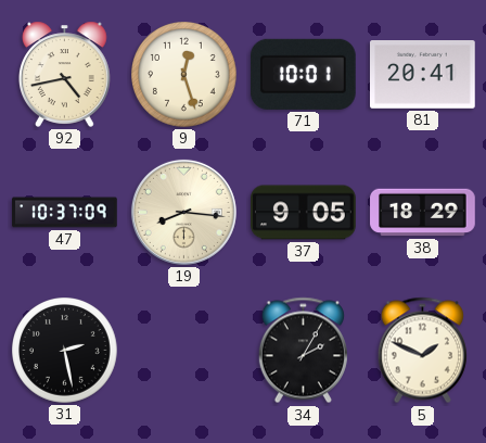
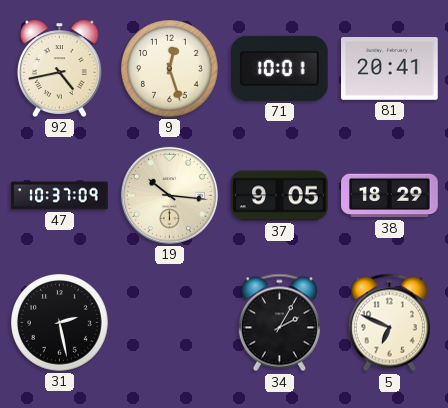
19: 8:16 -> 10:16 (169, 195)
5: 1:49 -> 6:49 (389, 323)
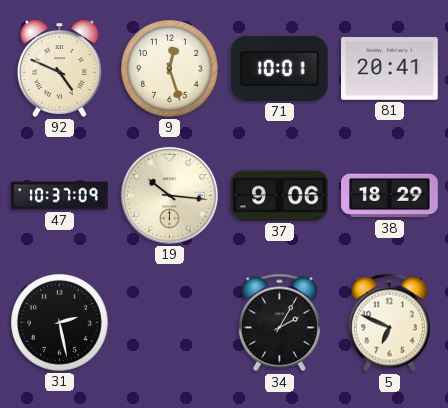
92: 4:43 -> 4:49 (59, 68)
37: 9:05 -> 9:06 (280, 196)
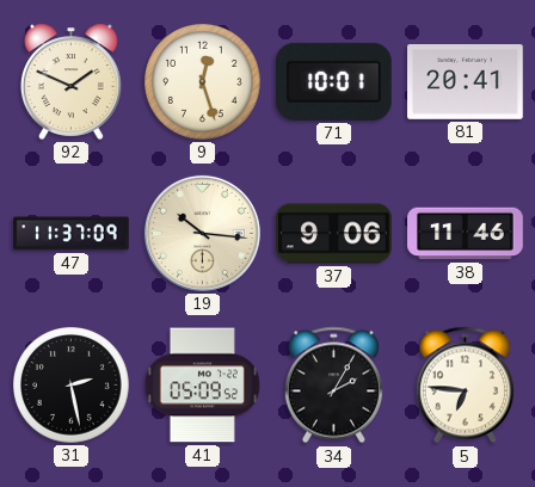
92: 4:49 -> 1:49 (70, 81)
47: 10:37 -> 11:37 (72, 234)
38: 18:29 -> 11:46 (466, 234)
41: none -> 05:09 (202, 386)
5: 6:49 -> 6:46 (465, 386)
